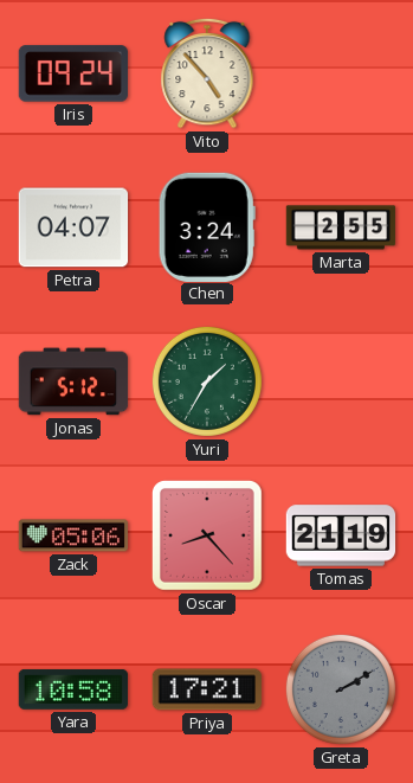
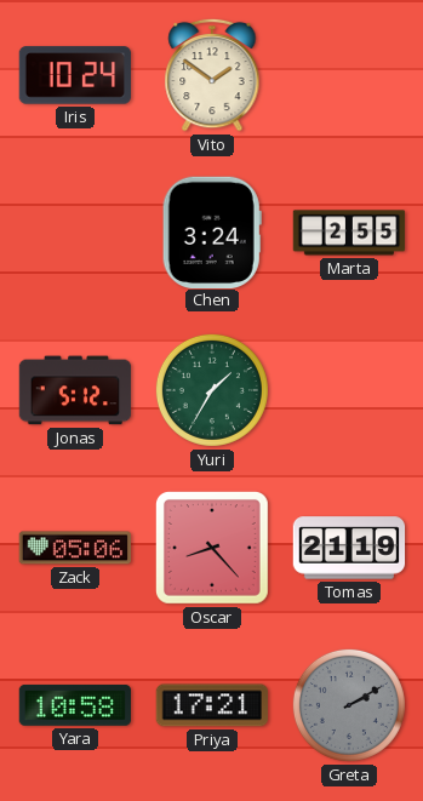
Iris: 09:24 -> 10:24 (75, 75)
Vito: 4:53 -> 1:51 (212, 75)
Petra: 04:07 -> none (73, 227)
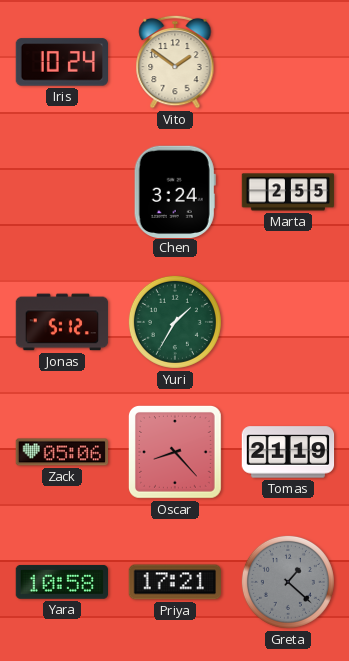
Greta: 2:10 -> 1:22 (288, 582)
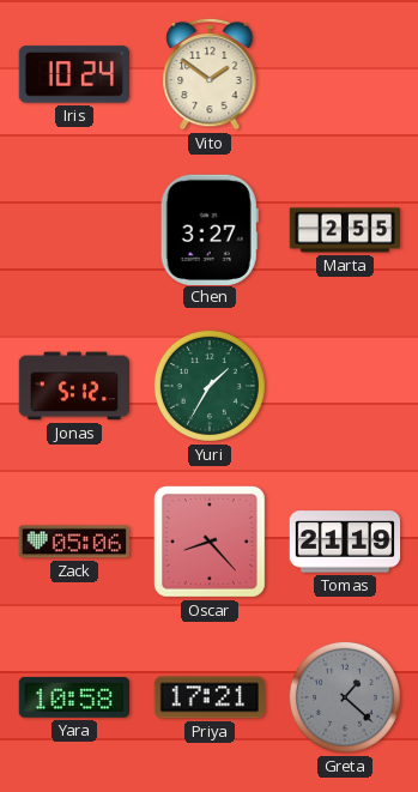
Chen: 3:24 -> 3:27 (210, 229)
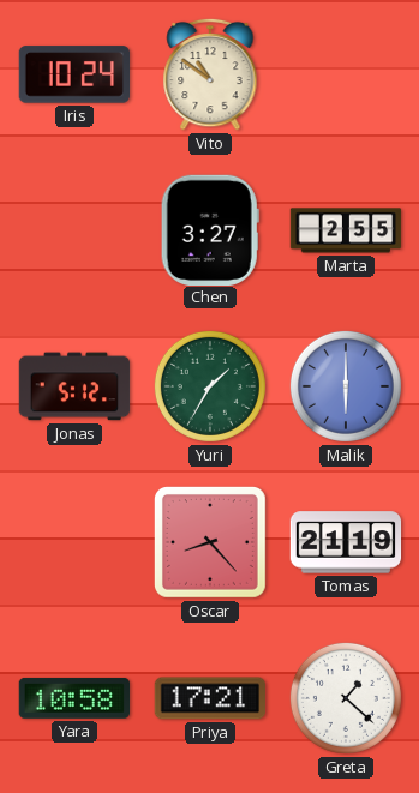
Vito: 1:51 -> 10:51 (210, 74)
Malik: none -> 6:00 (346, 386)
Zack: 05:06 -> none (74, 542)
Greta dial: grey -> white (346, 698)
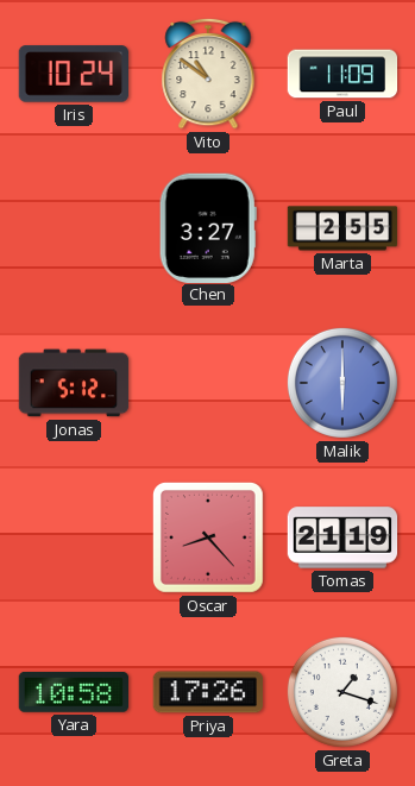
Paul: none -> 11:09 (342, 74)
Yuri: 1:35 -> none (210, 386)
Priya: 17:21 -> 17:26 (207, 692)
Greta: 1:22 -> 1:18 (342, 692)
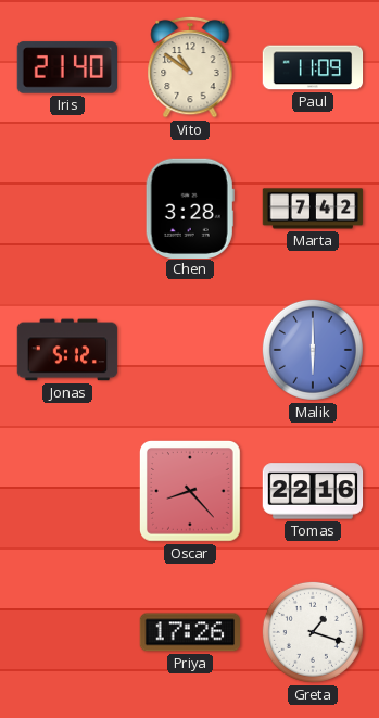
Iris: 10:24 -> 21:40 (67, 67)
Chen: 3:27 -> 3:28 (190, 207)
Marta: 2:55 -> 7:42 (313, 209)
Tomas: 21:19 -> 22:16 (313, 491)
Yara: 10:58 -> none (73, 692)
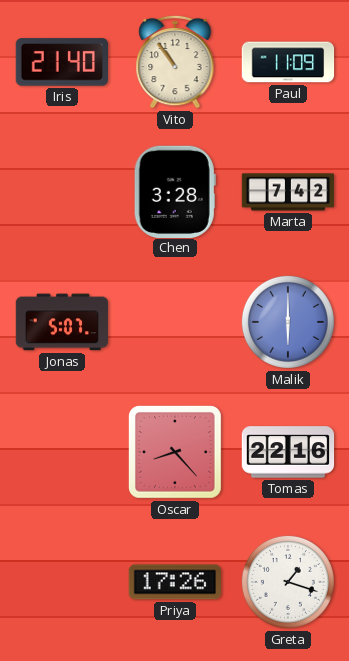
Vito: 10:51 -> 10:54 (175, 62)
Jonas: 5:12 -> 5:07 (62, 322)
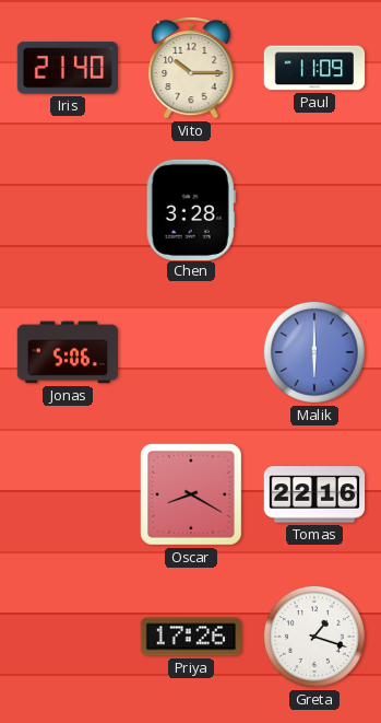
Vito: 10:54 -> 10:15 (191, 68)
Marta: 7:42 -> none (288, 192)
Jonas: 5:07 -> 5:06 (68, 352)
Oscar: 8:23 -> 8:20 (191, 494)
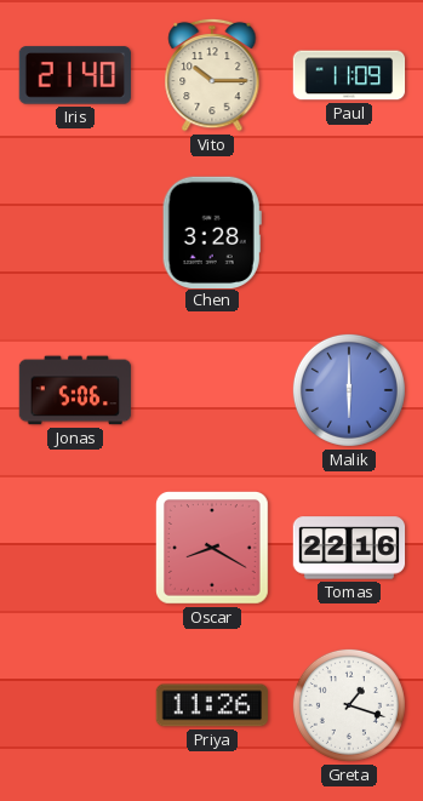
Priya: 17:26 -> 11:26 (211, 705)
